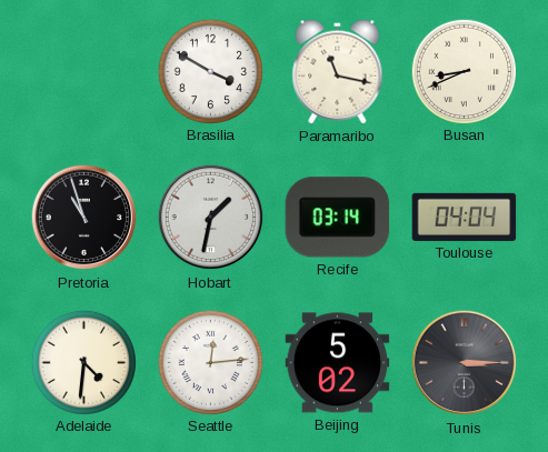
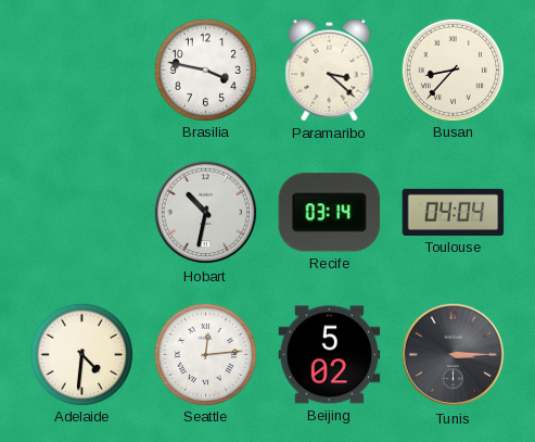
Brasilia: 3:50 -> 3:47 (205, 70)
Paramaribo: 11:17 -> 3:22 (330, 71)
Busan: 8:41 -> 8:37 (453, 70)
Pretoria: 10:57 -> none (84, 218)
Hobart: 1:32 -> 10:32 (206, 213)
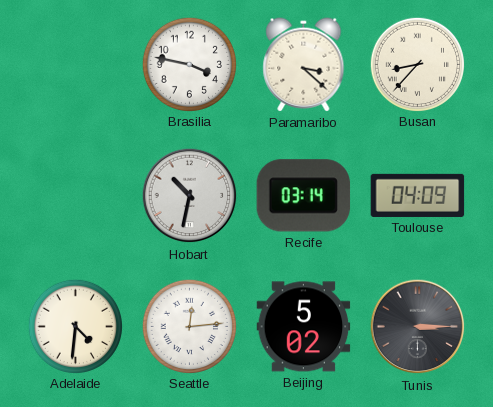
Toulouse: 04:04 -> 04:09 (418, 195)
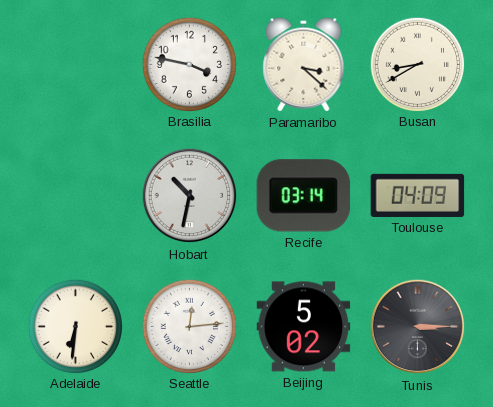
Busan: 8:37 -> 8:40 (417, 64)
Adelaide: 4:31 -> 6:31 (75, 326)
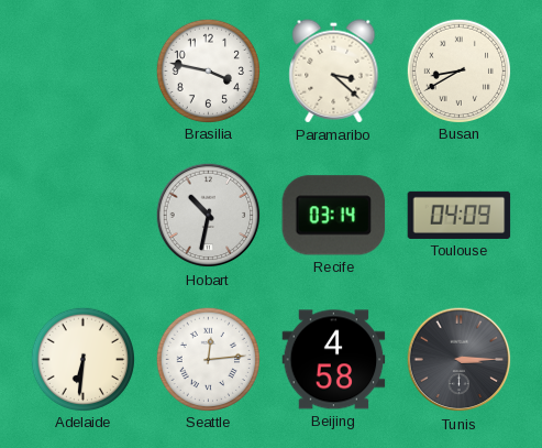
Beijing: 5:02 -> 4:58 (334, 360)
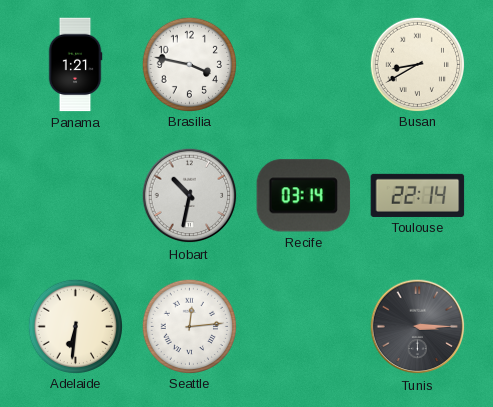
Panama: none -> 1:21 (75, 65)
Paramaribo: 3:22 -> none (334, 72)
Toulouse: 04:09 -> 22:14 (418, 195)
Beijing: 4:58 -> none (334, 360)
